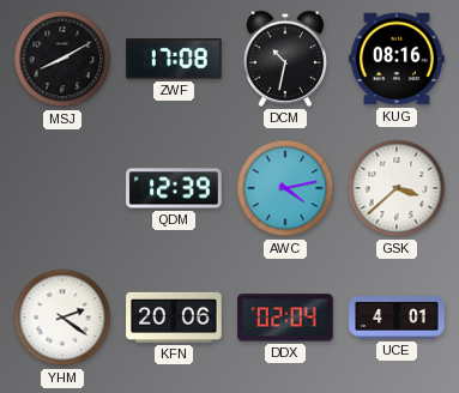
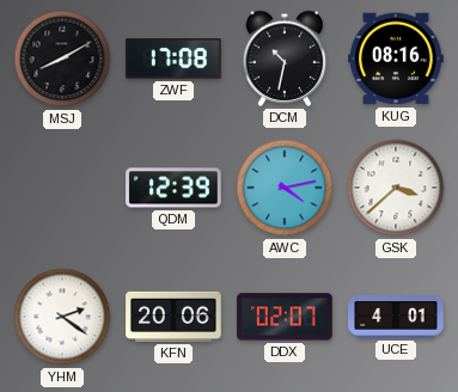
DDX: 02:04 -> 02:07 (285, 317)
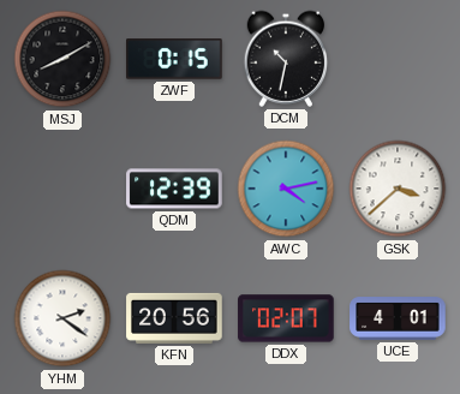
ZWF: 17:08 -> 0:15 (175, 59)
KUG: 08:16 -> none (396, 59)
KFN: 20:06 -> 20:56 (174, 318)
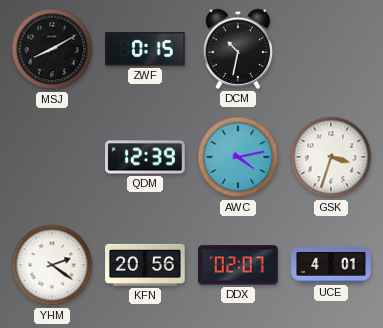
GSK: 3:38 -> 3:33 (331, 157)
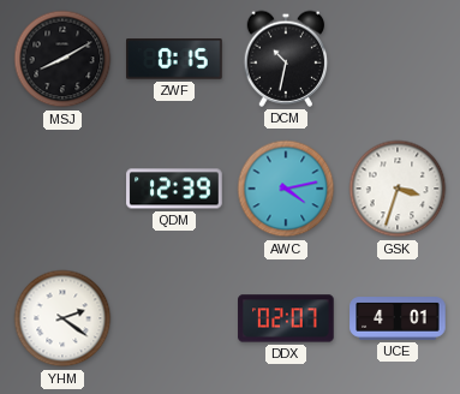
KFN: 20:56 -> none (145, 265)
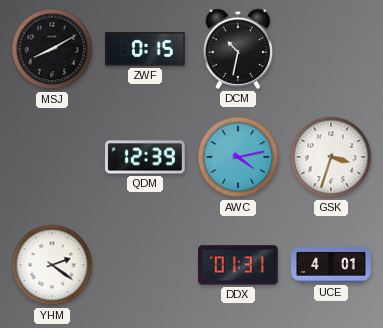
DDX: 02:07 -> 01:31 (238, 265)
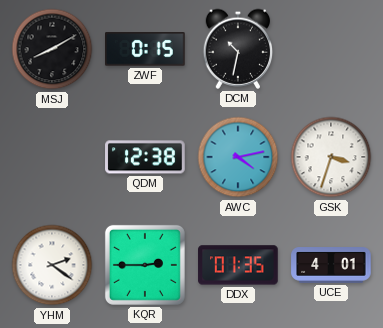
QDM: 12:39 -> 12:38 (145, 157)
KQR: none -> 2:45 (145, 265)
DDX: 01:31 -> 01:35 (238, 265)
